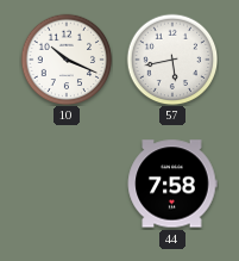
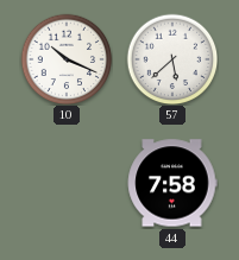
57: 5:43 -> 5:38 (172, 59)
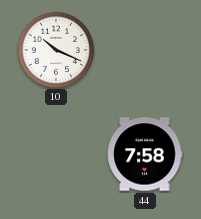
57: 5:38 -> none (172, 59)
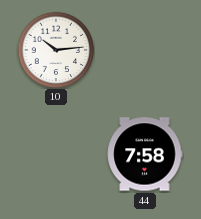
10: 10:19 -> 10:14 (56, 50)
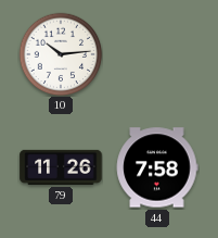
79: none -> 11:26 (61, 167)
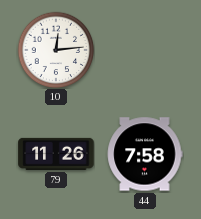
10: 10:14 -> 12:14 (56, 50)
